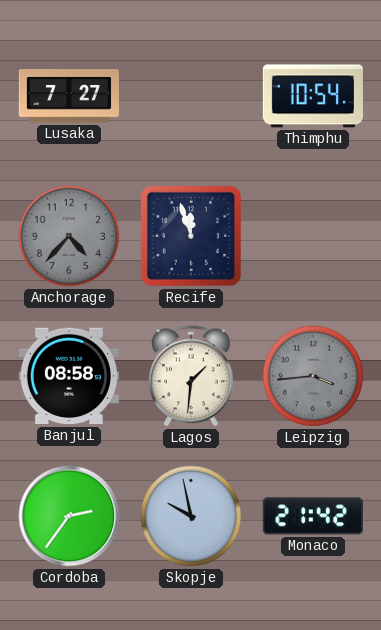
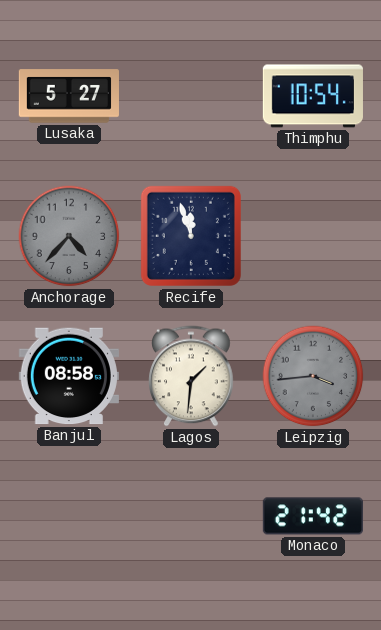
Lusaka: 7:27 -> 5:27 (69, 96)
Cordoba: 2:36 -> none (69, 516)
Skopje: 9:58 -> none (191, 516)
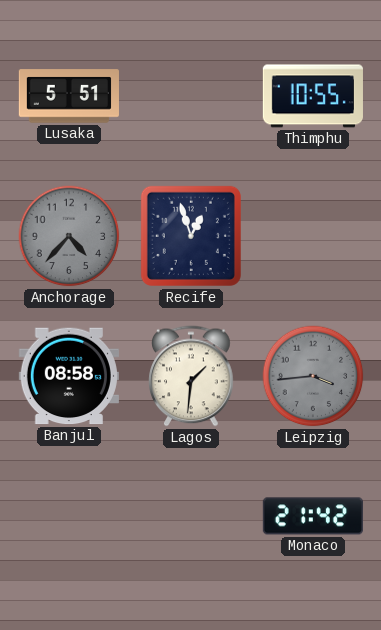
Lusaka: 5:27 -> 5:51 (69, 96)
Thimphu: 10:54 -> 10:55 (313, 96)
Recife: 11:57 -> 12:57 (191, 236)
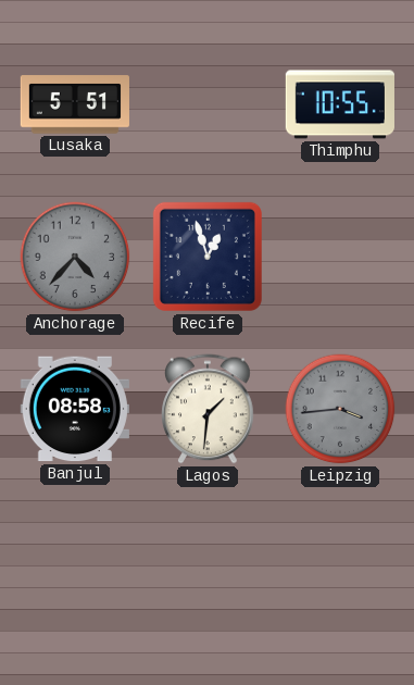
Monaco: 21:42 -> none (313, 516)
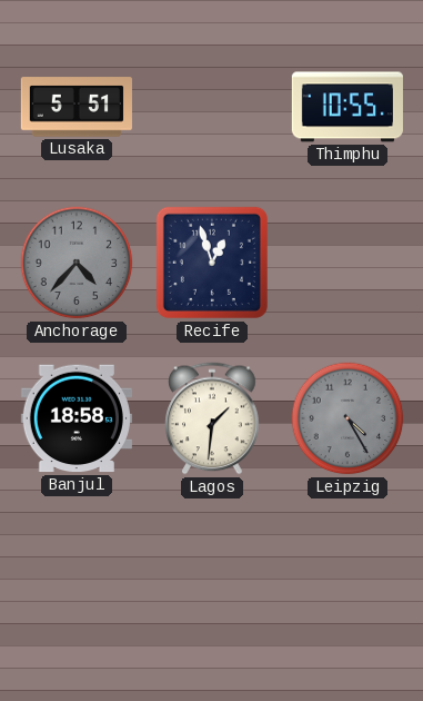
Banjul: 08:58 -> 18:58 (77, 418)
Leipzig: 3:44 -> 4:25 (348, 418)
